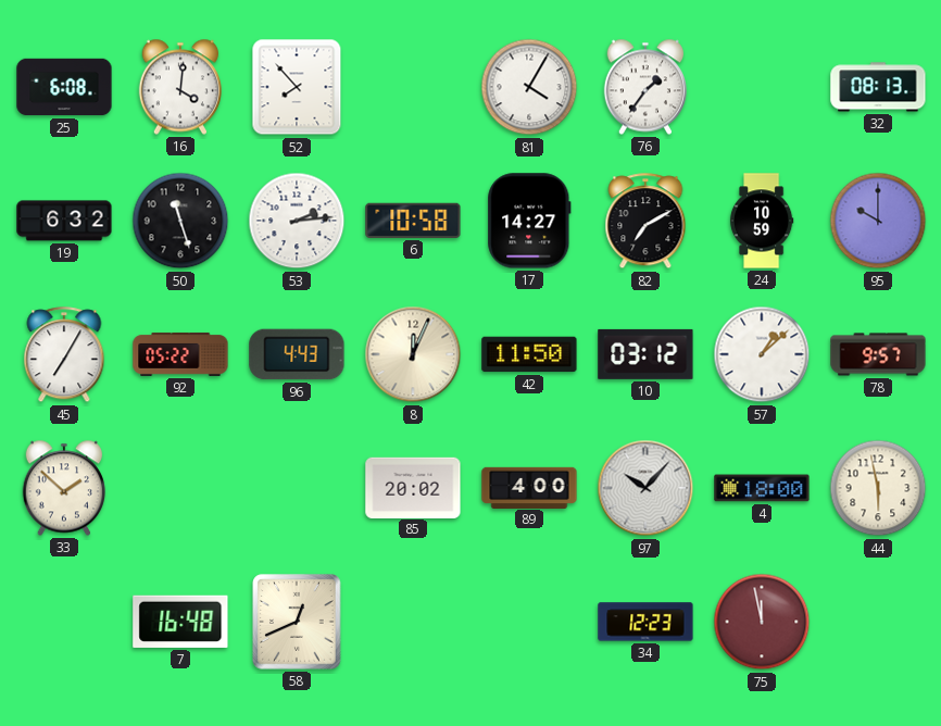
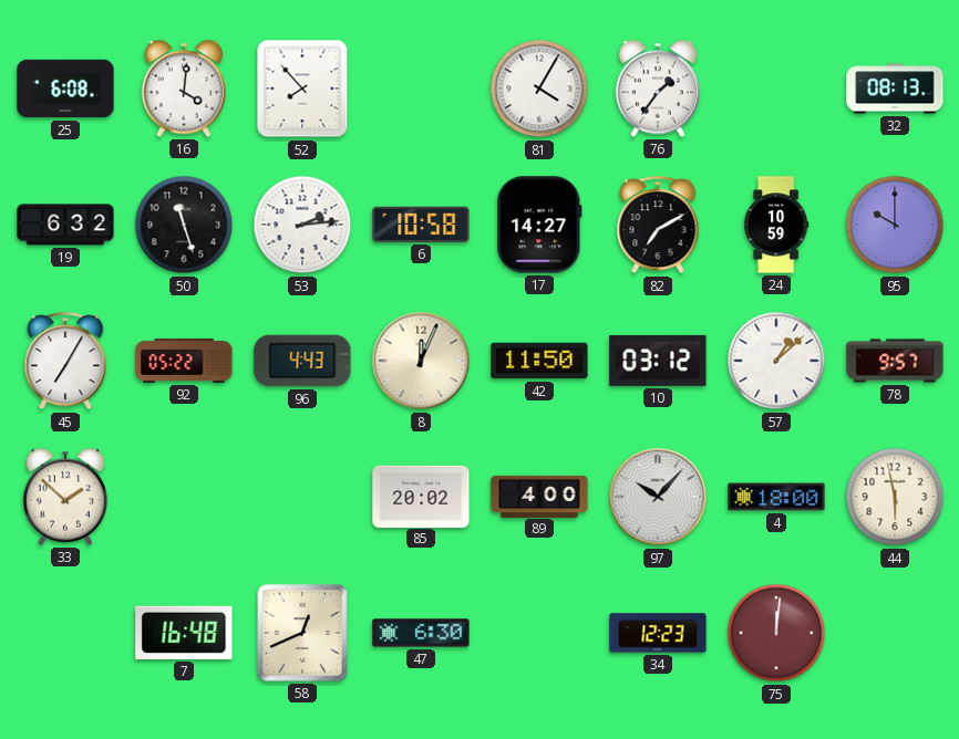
47: none -> 6:30 (421, 633)
75: 11:58 -> 12:01 (776, 633)
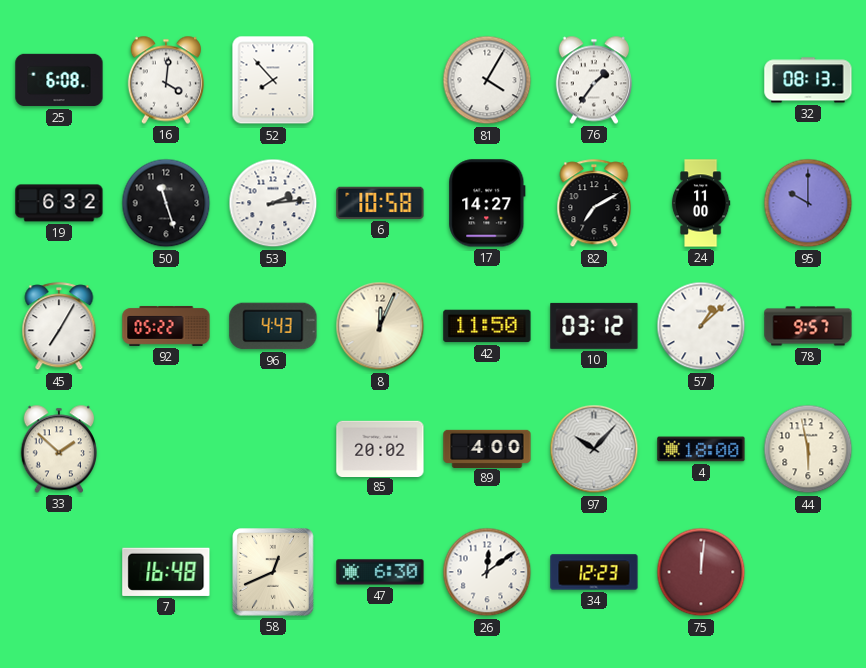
24: 10:59 -> 11:00 (701, 203)
26: none -> 12:09 (487, 572)
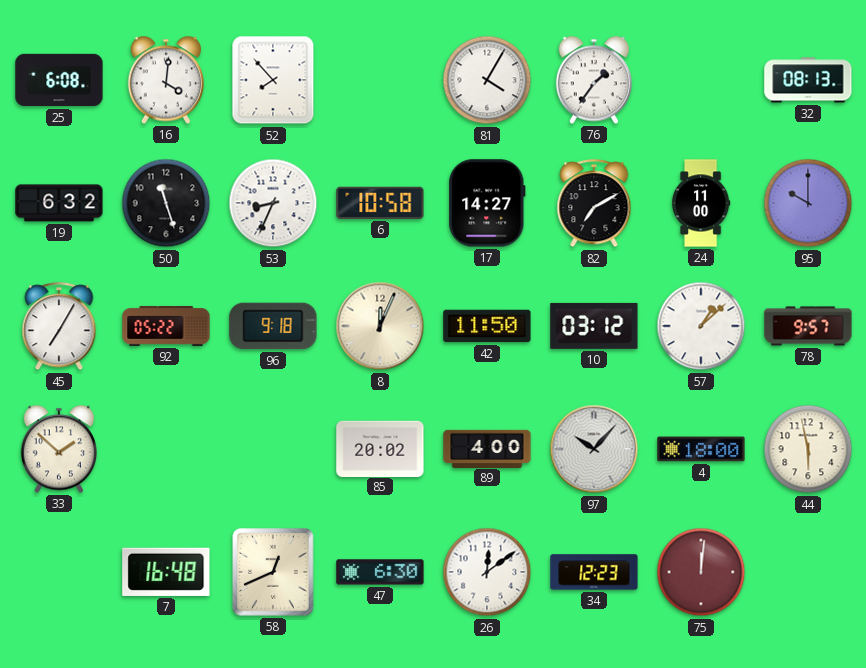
53: 2:14 -> 8:34 (273, 203)
96: 4:43 -> 9:18 (273, 326)
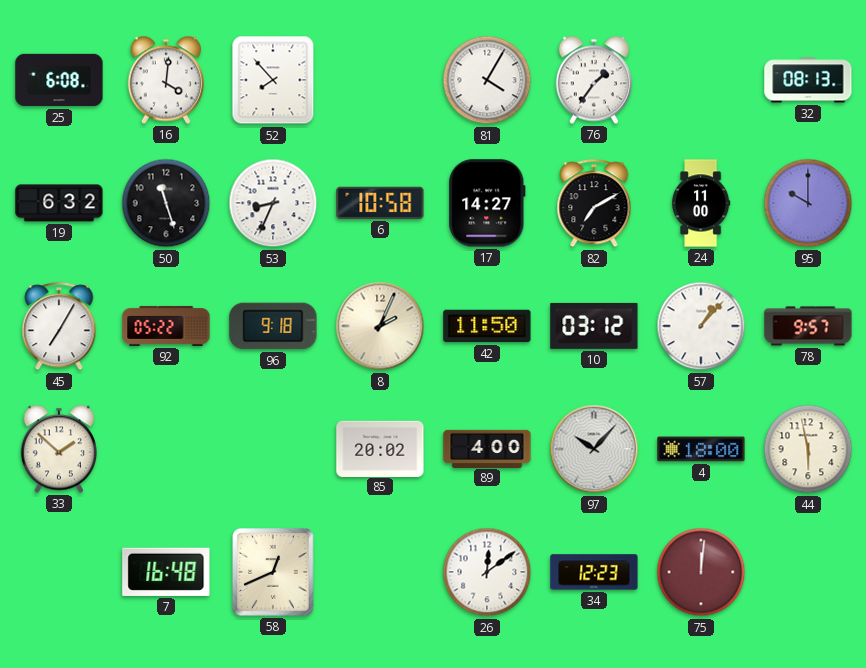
8: 12:04 -> 2:04 (380, 326)
57: 1:08 -> 1:07 (701, 326)
47: 6:30 -> none (380, 572)
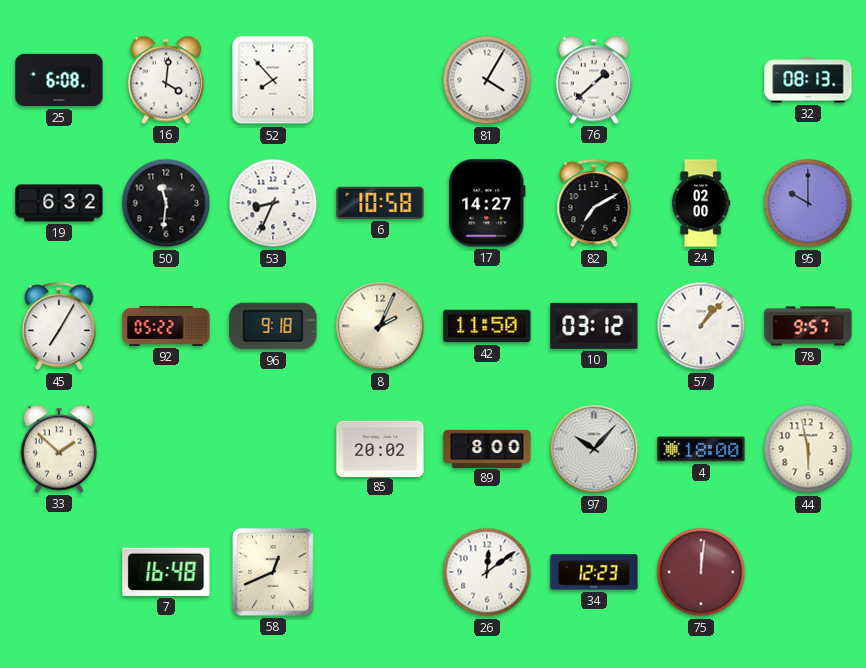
76: 1:36 -> 1:38 (593, 80)
50: 11:27 -> 11:31 (166, 203)
24: 11:00 -> 02:00 (701, 203)
89: 4:00 -> 8:00 (487, 448)
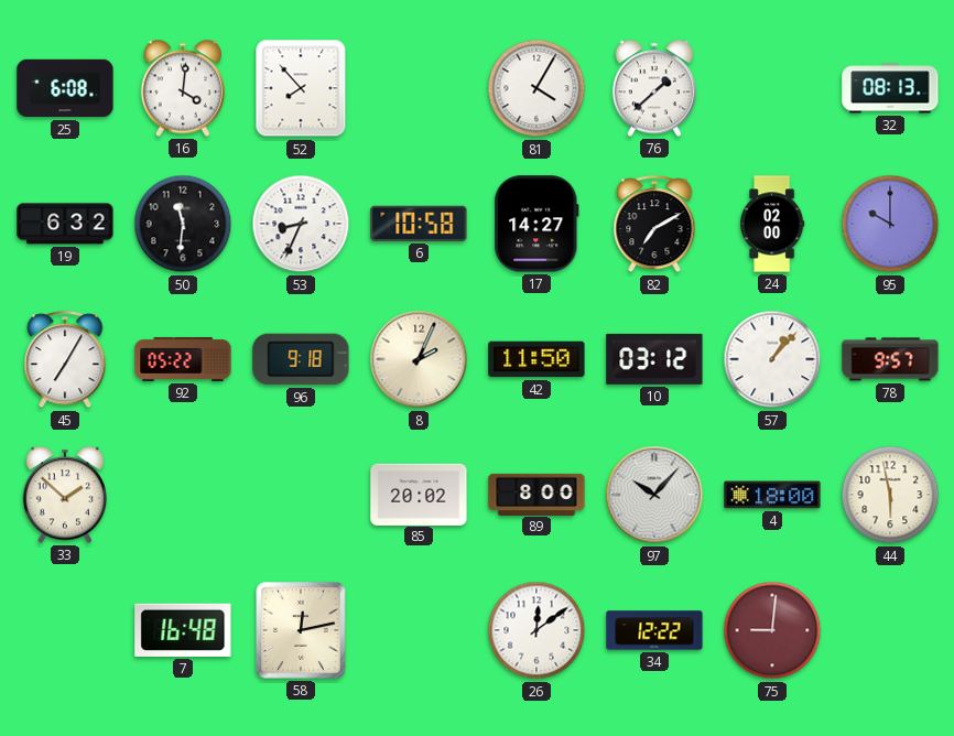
58: 12:41 -> 12:13 (301, 630)
34: 12:23 -> 12:22 (654, 630)
75: 12:01 -> 9:01 (772, 630)
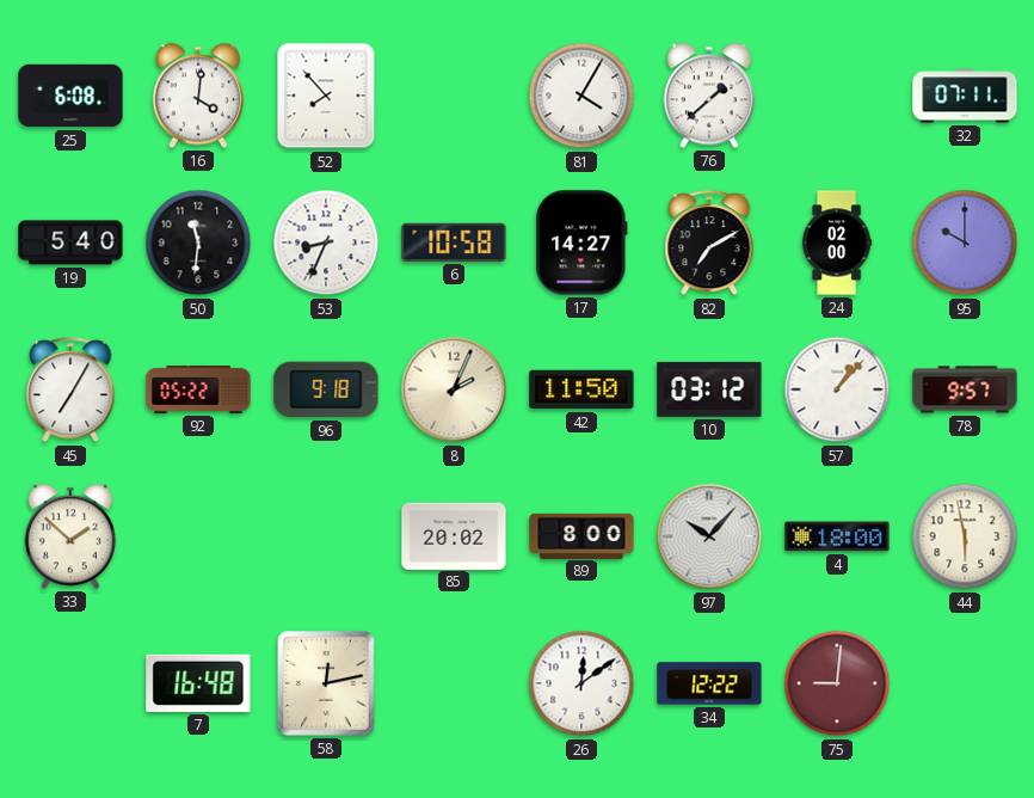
32: 08:13 -> 07:11 (965, 96)
19: 6:32 -> 5:40 (70, 243)
